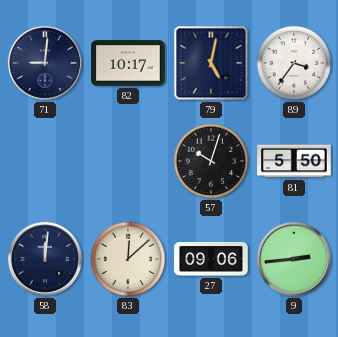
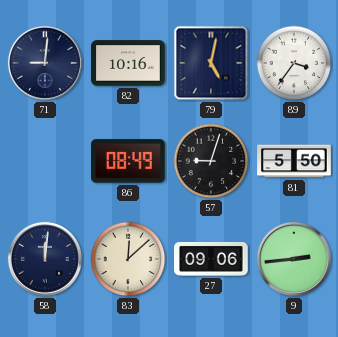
82: 10:17 -> 10:16 (128, 63)
86: none -> 08:49 (129, 161)
57: 10:03 -> 9:03 (211, 161)
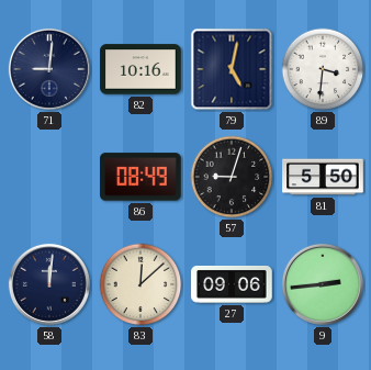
89: 3:36 -> 3:31 (323, 69)
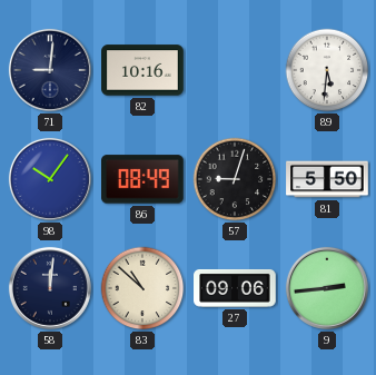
79: 5:02 -> none (232, 69)
89: 3:31 -> 5:31 (327, 70)
98: none -> 10:06 (50, 179)
83: 12:08 -> 10:52 (142, 288)
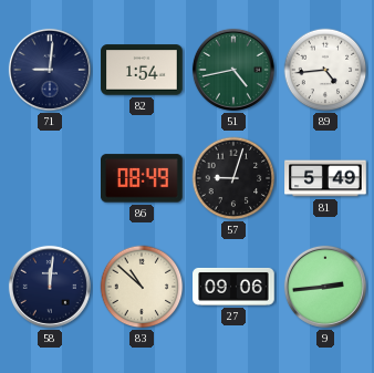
82: 10:16 -> 1:54 (142, 70)
51: none -> 4:43 (233, 70)
89: 5:31 -> 4:44 (325, 70)
98: 10:06 -> none (50, 179)
81: 5:50 -> 5:49 (325, 178)
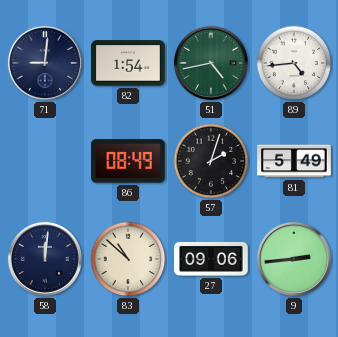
57: 9:03 -> 2:03 (211, 161)
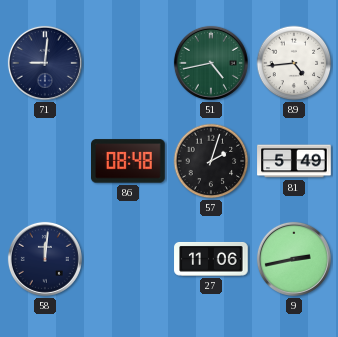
82: 1:54 -> none (128, 63)
86: 08:49 -> 08:48 (129, 161)
83: 10:52 -> none (128, 259)
27: 09:06 -> 11:06 (211, 259)
9: 2:44 -> 2:43 (294, 259)
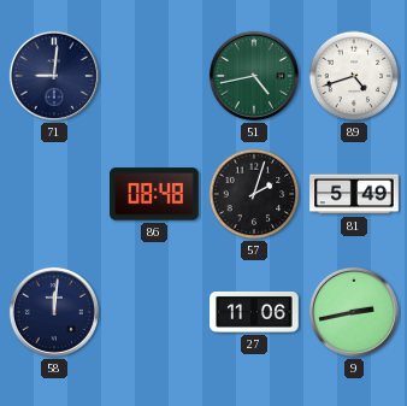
89: 4:44 -> 4:42 (354, 76)
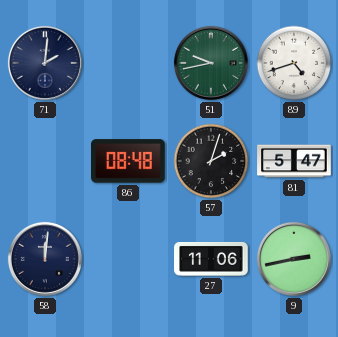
71: 9:01 -> 2:01 (45, 63)
51: 4:43 -> 9:43 (211, 63)
81: 5:49 -> 5:47 (294, 161)
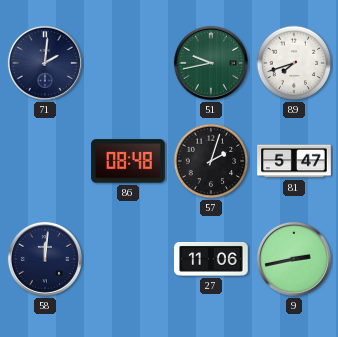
89: 4:42 -> 7:42 (294, 63)
